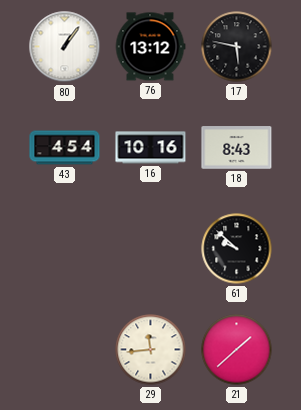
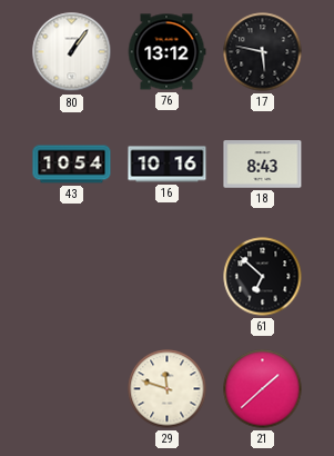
43: 4:54 -> 10:54 (72, 165)
61: 9:52 -> 6:52 (263, 277)
29: 11:44 -> 11:48 (168, 389)
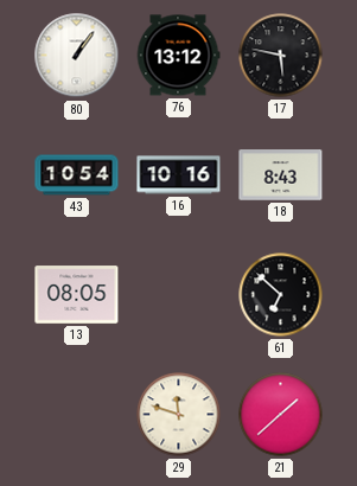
13: none -> 08:05 (77, 295)
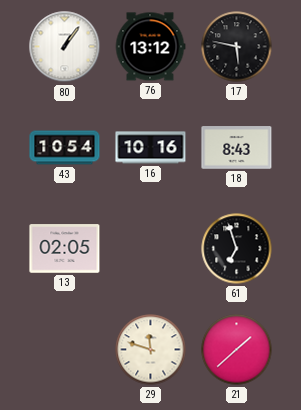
13: 08:05 -> 02:05 (65, 249)
61: 6:52 -> 6:57 (237, 249)
